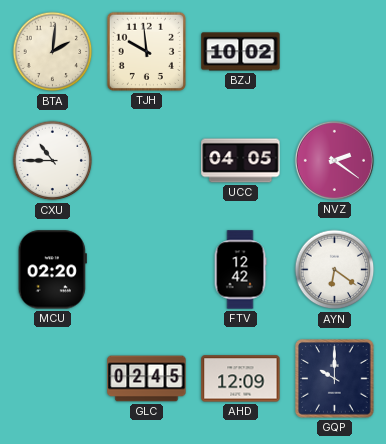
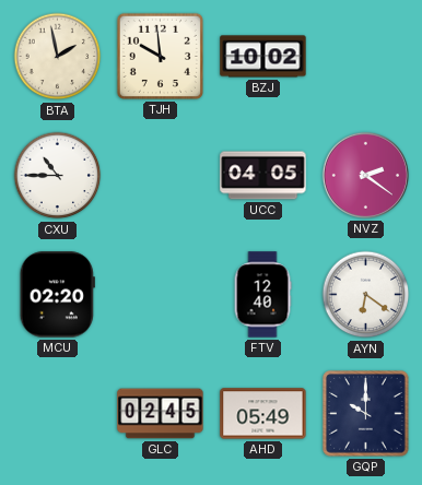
BTA: 2:01 -> 1:58 (58, 57)
FTV: 12:42 -> 12:40 (262, 295)
AHD: 12:09 -> 05:49 (263, 414)
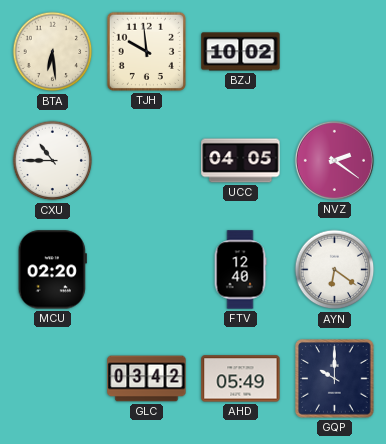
BTA: 1:58 -> 6:29 (53, 52)
GLC: 02:45 -> 03:42 (147, 379)
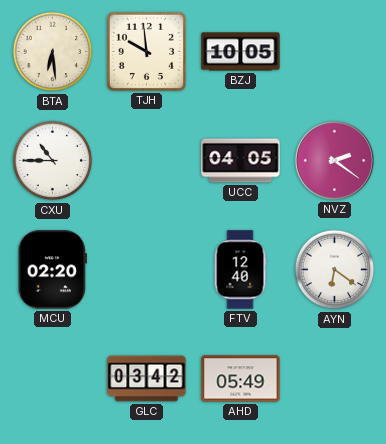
BZJ: 10:02 -> 10:05 (241, 52)
GQP: 10:00 -> none (335, 379)
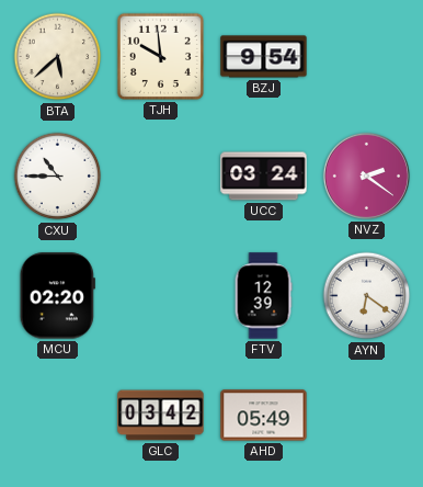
BTA: 6:29 -> 5:38 (58, 57)
BZJ: 10:05 -> 9:54 (264, 57)
UCC: 04:05 -> 03:24 (264, 177)
FTV: 12:40 -> 12:39 (263, 296)
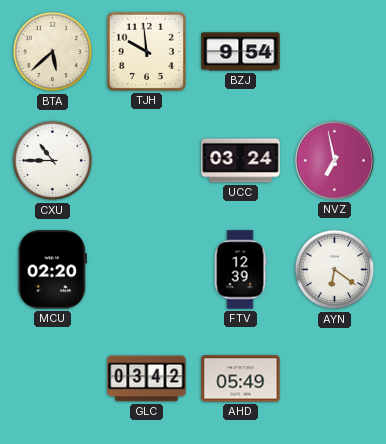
NVZ: 2:21 -> 6:58 (334, 160)
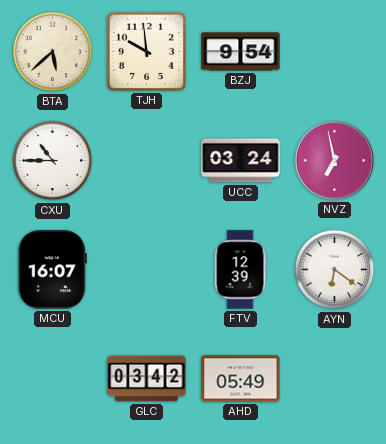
MCU: 02:20 -> 16:07 (52, 270)
